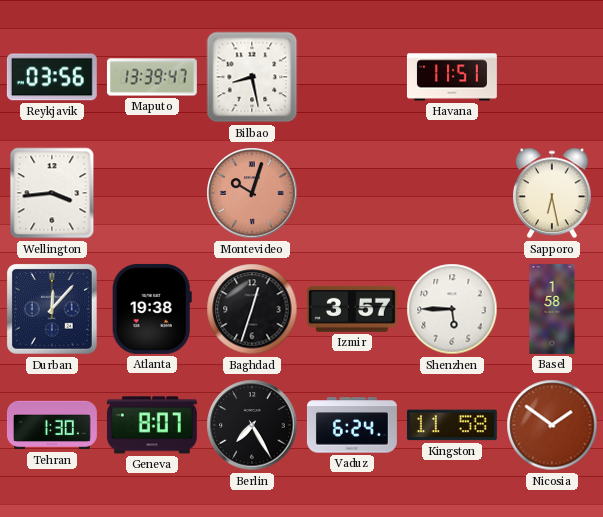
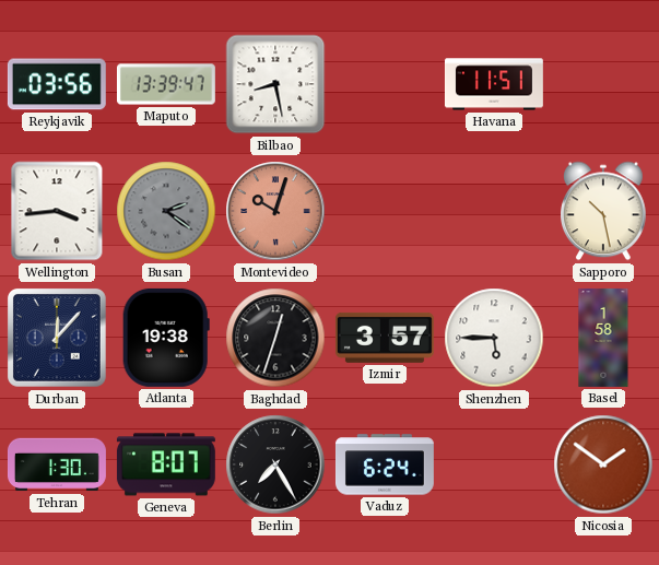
Busan: none -> 2:21 (166, 211)
Sapporo: 6:28 -> 10:28 (604, 211)
Kingston: 11:58 -> none (452, 425)
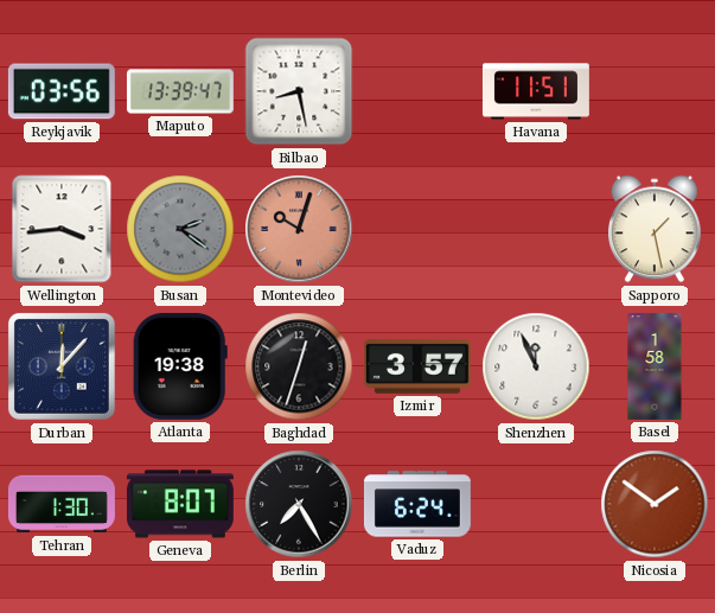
Sapporo: 10:28 -> 1:28 (656, 229)
Shenzhen: 5:45 -> 11:56 (536, 366)
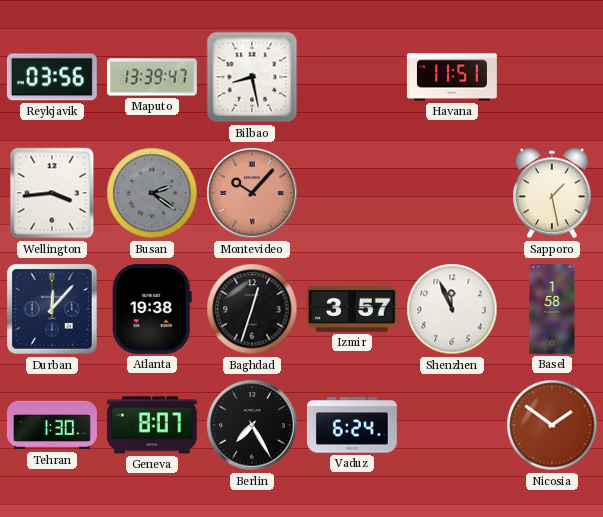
Montevideo: 10:03 -> 10:07 (252, 193)
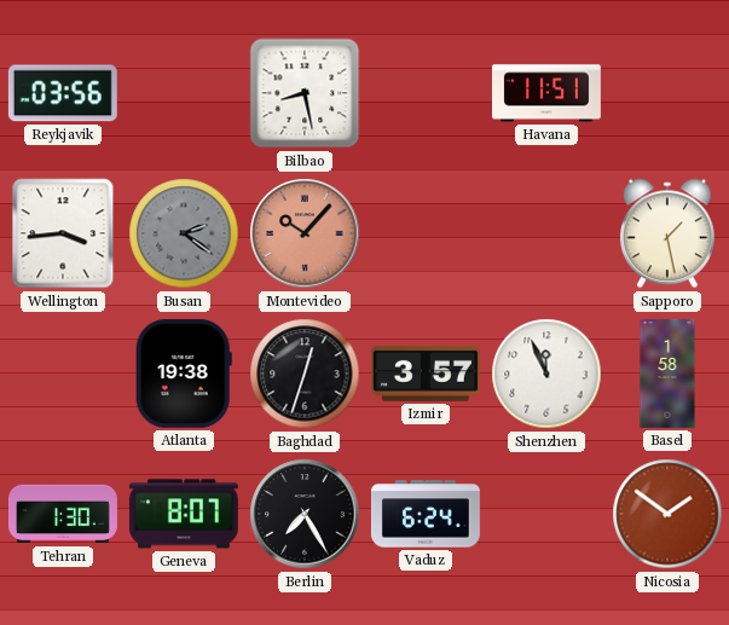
Maputo: 13:39 -> none (152, 77)
Durban: 12:07 -> none (52, 309)
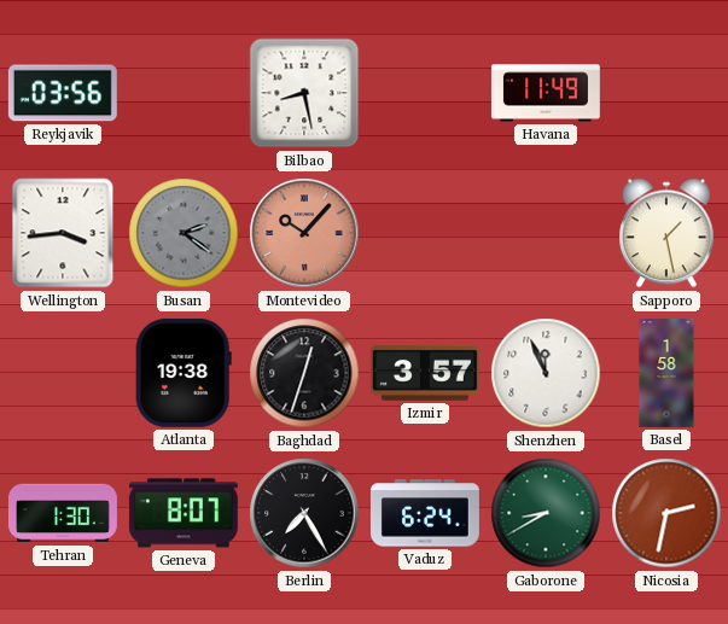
Havana: 11:51 -> 11:49 (546, 93)
Gaborone: none -> 8:40 (546, 513)
Nicosia: 1:51 -> 2:32 (666, 513)
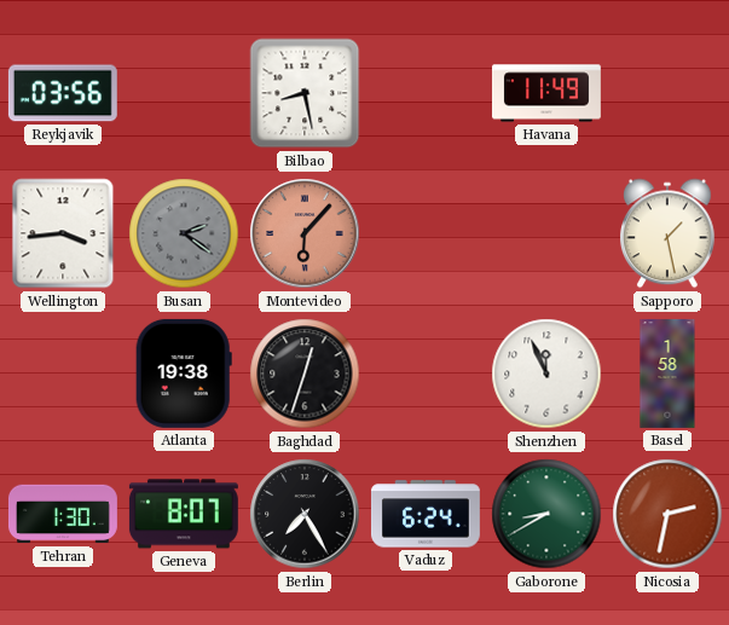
Montevideo: 10:07 -> 6:07 (305, 233)
Izmir: 3:57 -> none (425, 373)
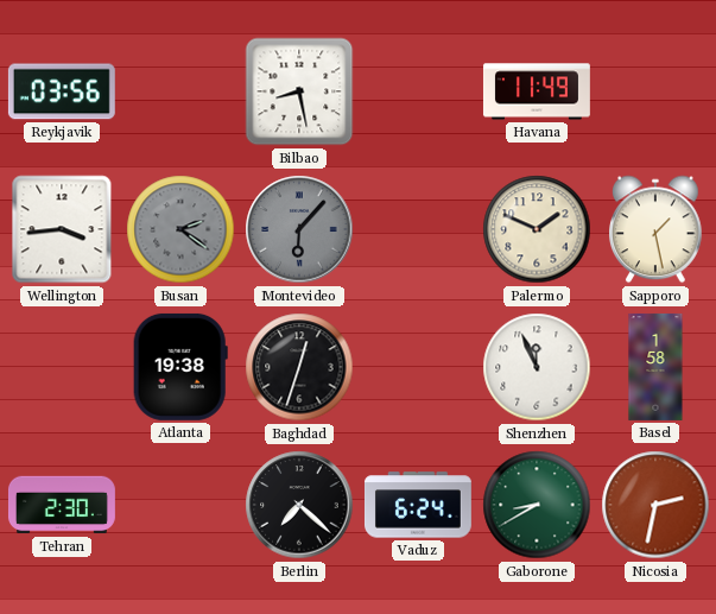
Montevideo dial: salmon -> grey (299, 229)
Palermo: none -> 1:49 (537, 229)
Tehran: 1:30 -> 2:30 (62, 505)
Geneva: 8:07 -> none (184, 514)
Berlin: 7:25 -> 7:22 (299, 505)
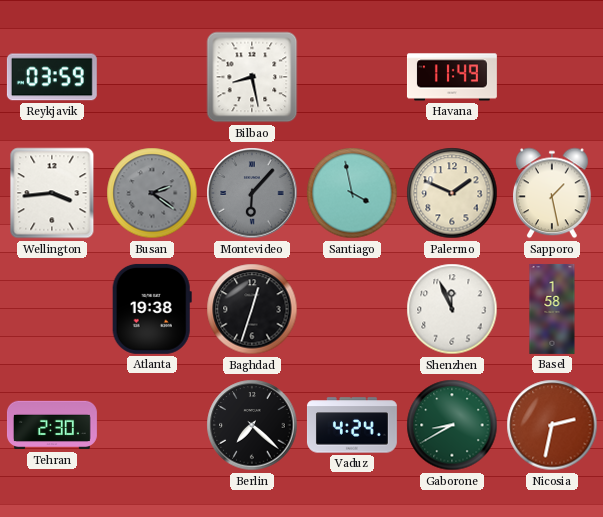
Reykjavik: 03:56 -> 03:59 (52, 77)
Santiago: none -> 3:58 (352, 193)
Vaduz: 6:24 -> 4:24 (352, 425)
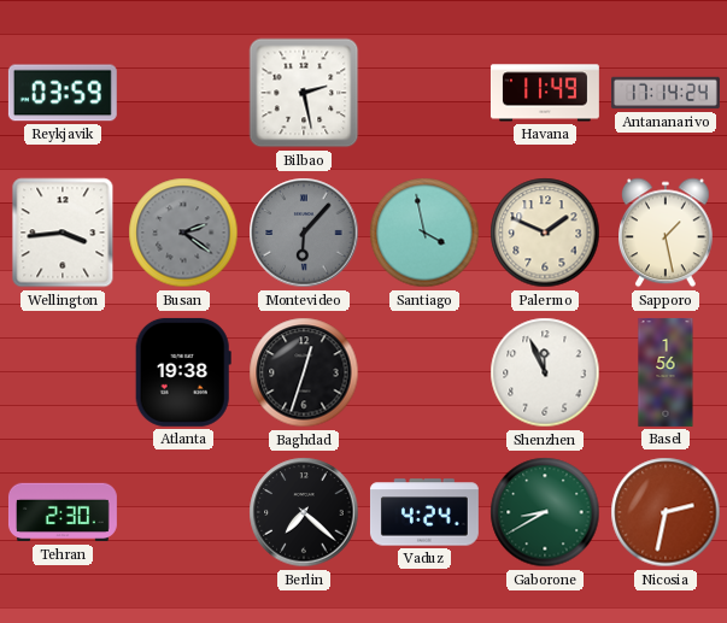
Bilbao: 8:28 -> 2:28 (304, 93)
Antananarivo: none -> 17:14 (667, 93)
Basel: 1:58 -> 1:56 (666, 372)
